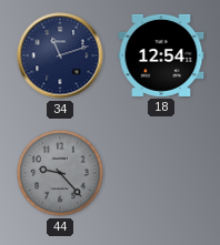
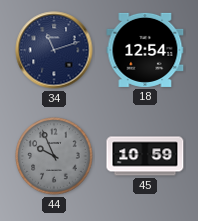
44: 9:23 -> 9:56 (54, 156)
45: none -> 10:59 (145, 156)
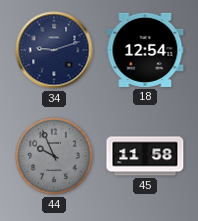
34: 11:12 -> 9:12 (54, 50)
45: 10:59 -> 11:58 (145, 156)
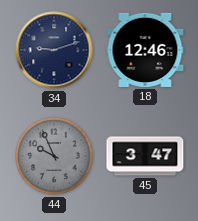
18: 12:54 -> 12:46 (145, 50)
45: 11:58 -> 3:47 (145, 156)
